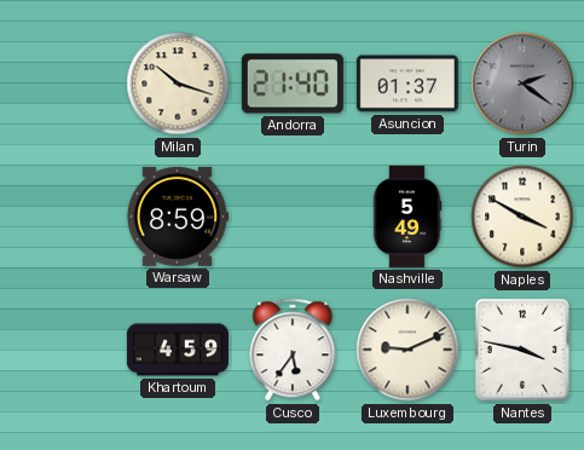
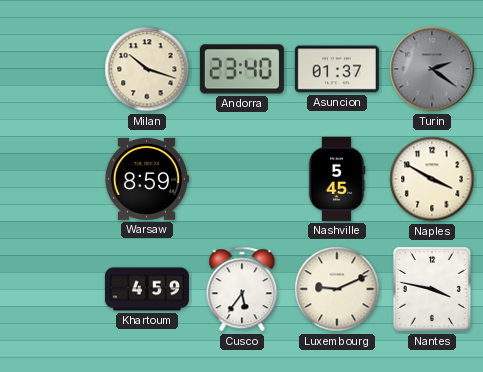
Andorra: 21:40 -> 23:40 (242, 69)
Nashville: 5:49 -> 5:45 (337, 179)
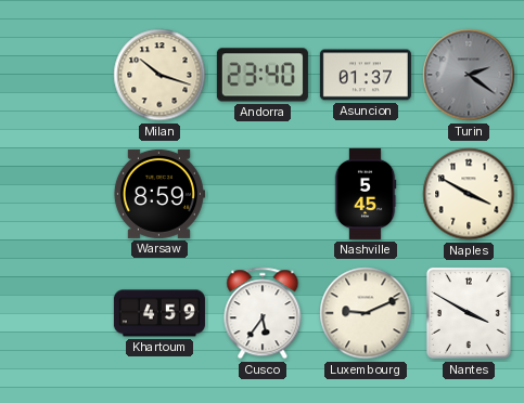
Nantes: 3:47 -> 3:50 (469, 313)
